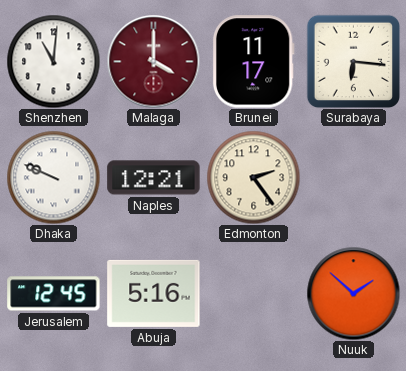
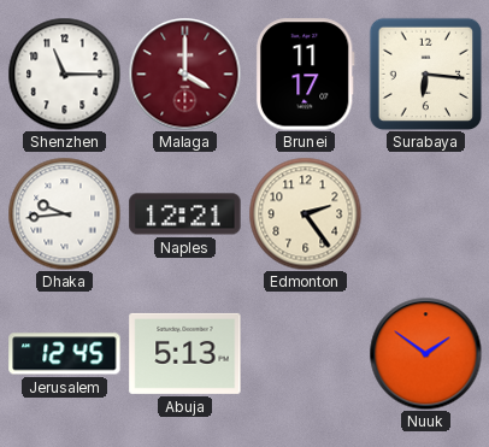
Shenzhen: 11:01 -> 11:15 (64, 73)
Dhaka: 9:49 -> 9:44 (64, 213)
Abuja: 5:16 -> 5:13 (185, 353)
Nuuk: 1:52 -> 1:51 (425, 353)
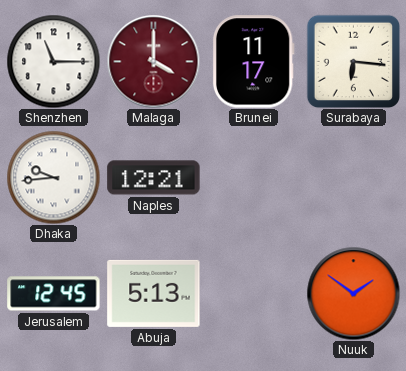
Edmonton: 2:24 -> none (305, 213)
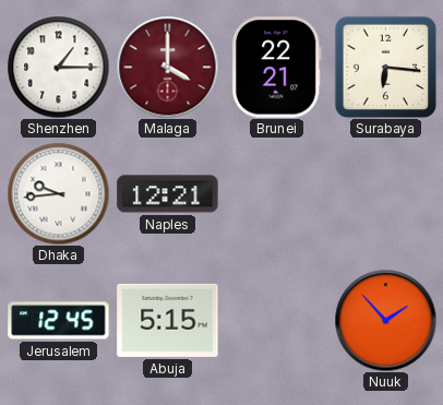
Shenzhen: 11:15 -> 1:15 (58, 67)
Brunei: 11:17 -> 22:21 (276, 68)
Abuja: 5:13 -> 5:15 (168, 320)
Nuuk: 1:51 -> 1:53 (385, 320)
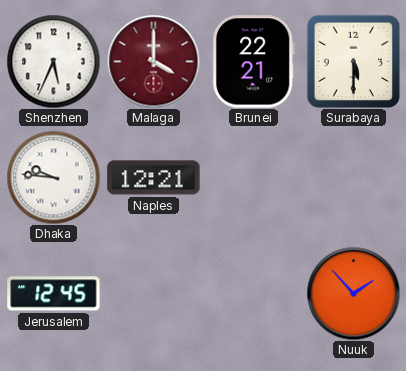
Shenzhen: 1:15 -> 5:34 (53, 61)
Surabaya: 6:16 -> 5:30 (353, 61)
Dhaka: 9:44 -> 9:46 (53, 177)
Abuja: 5:15 -> none (168, 320)
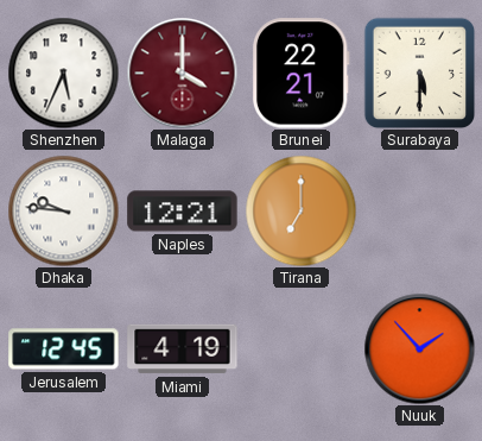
Tirana: none -> 7:00 (300, 210)
Miami: none -> 4:19 (183, 349)
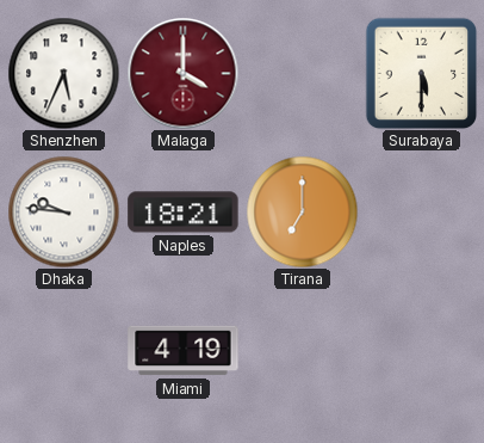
Brunei: 22:21 -> none (300, 74)
Naples: 12:21 -> 18:21 (184, 213)
Jerusalem: 12:45 -> none (64, 349)
Nuuk: 1:53 -> none (419, 348)
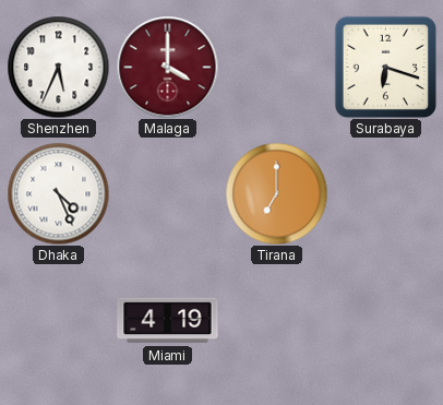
Surabaya: 5:30 -> 6:18 (385, 67)
Dhaka: 9:46 -> 4:26 (58, 193)
Naples: 18:21 -> none (184, 213)
